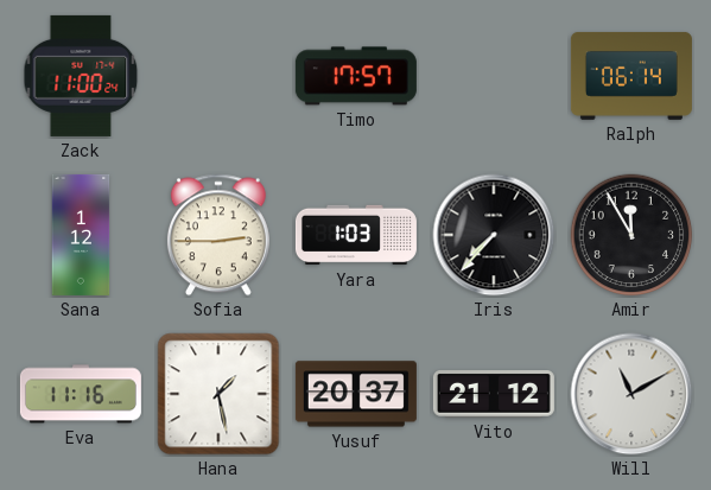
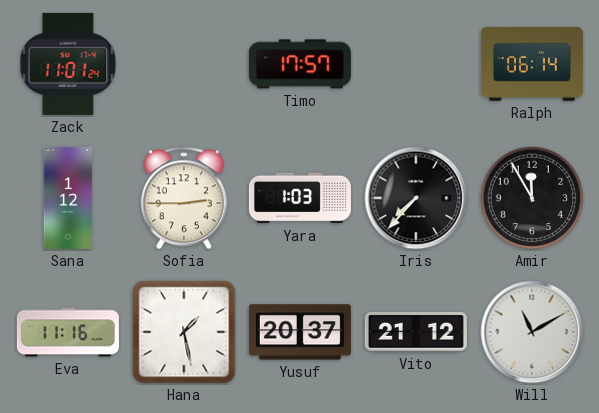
Zack: 11:00 -> 11:01 (68, 64)
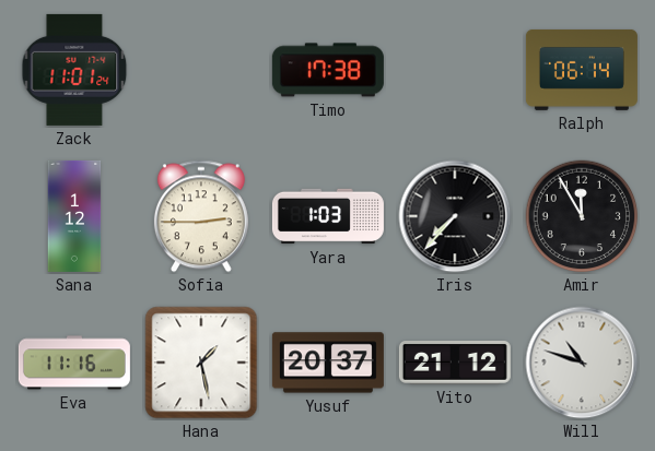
Timo: 17:57 -> 17:38 (328, 70)
Will: 11:10 -> 10:48 (582, 363)
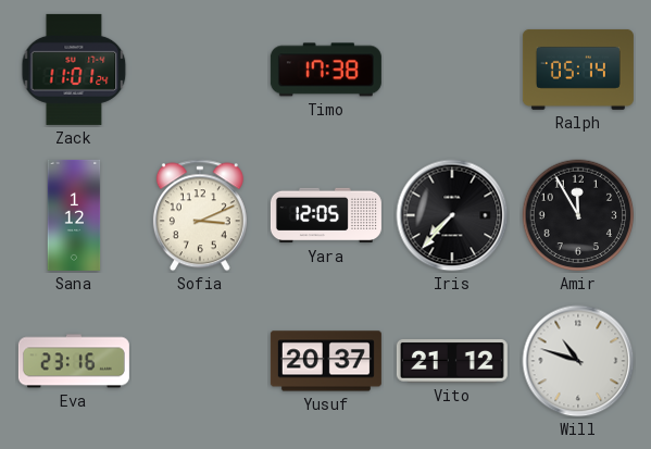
Ralph: 06:14 -> 05:14 (578, 70)
Sofia: 2:45 -> 3:11 (200, 215)
Yara: 1:03 -> 12:05 (326, 215)
Eva: 11:16 -> 23:16 (74, 361)
Hana: 1:28 -> none (201, 363)
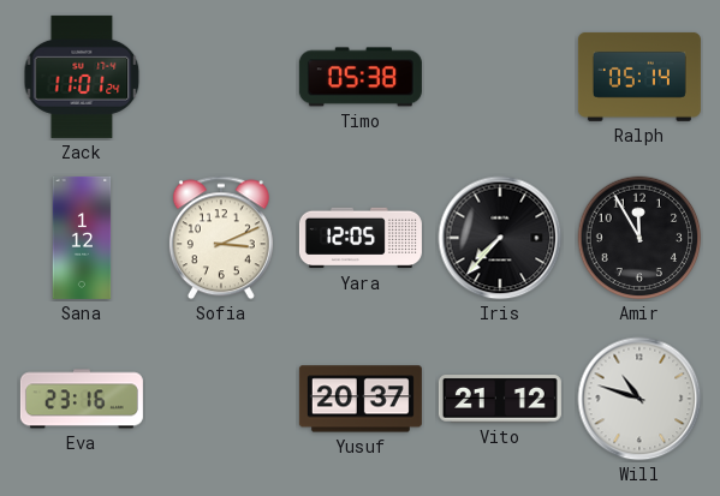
Timo: 17:38 -> 05:38 (361, 77)
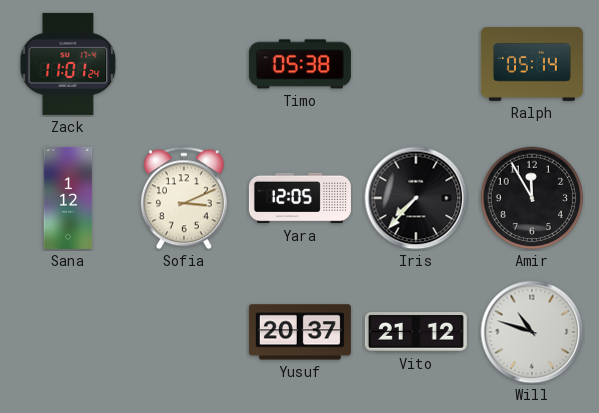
Eva: 23:16 -> none (82, 399)
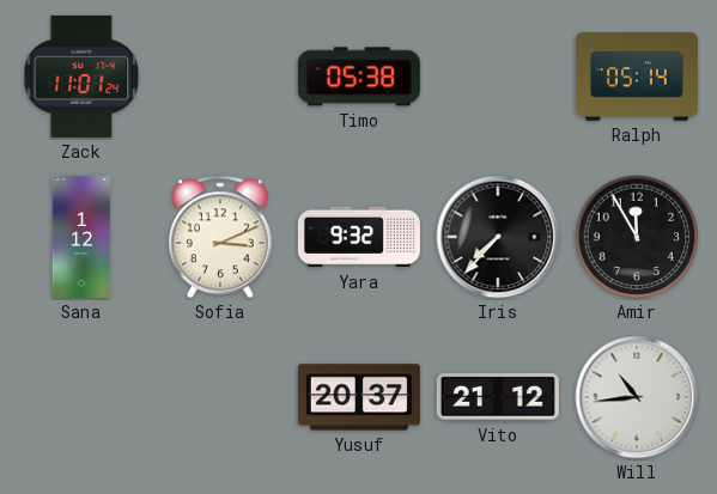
Yara: 12:05 -> 9:32 (359, 237)
Will: 10:48 -> 10:44 (637, 397)
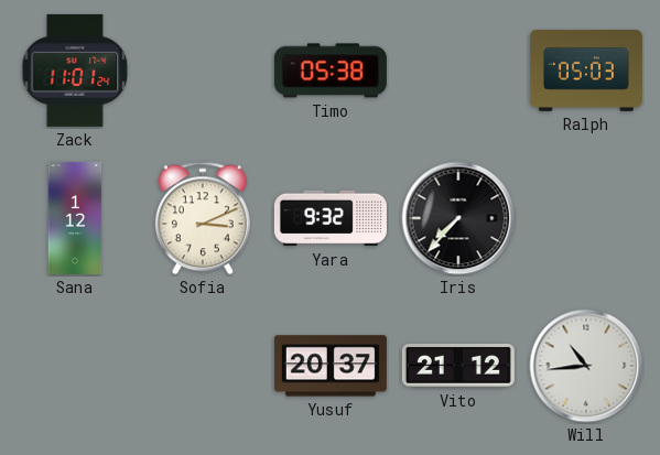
Ralph: 05:14 -> 05:03 (586, 71)
Amir: 11:55 -> none (637, 237)
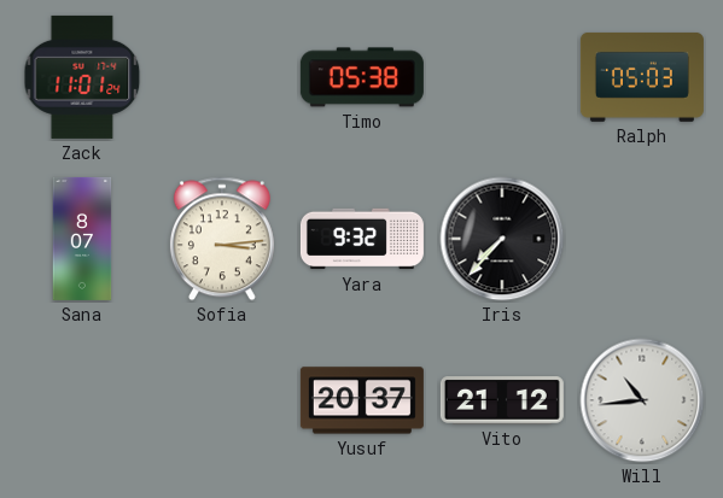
Sana: 1:12 -> 8:07 (82, 239)
Sofia: 3:11 -> 3:14 (222, 239)
